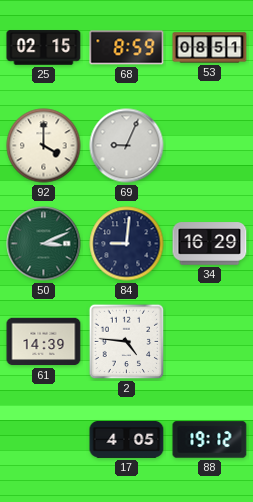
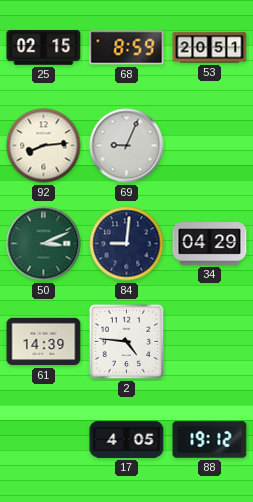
53: 08:51 -> 20:51 (210, 48)
92: 4:00 -> 8:14 (44, 146)
34: 16:29 -> 04:29 (210, 244)
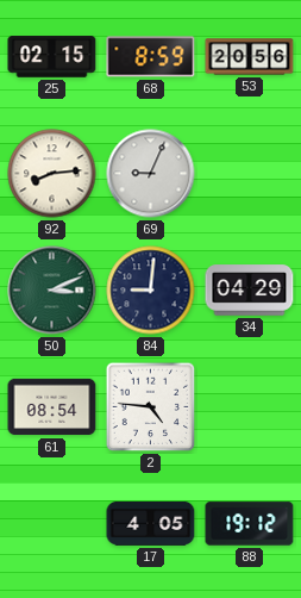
53: 20:51 -> 20:56 (250, 57)
61: 14:39 -> 08:54 (52, 407)
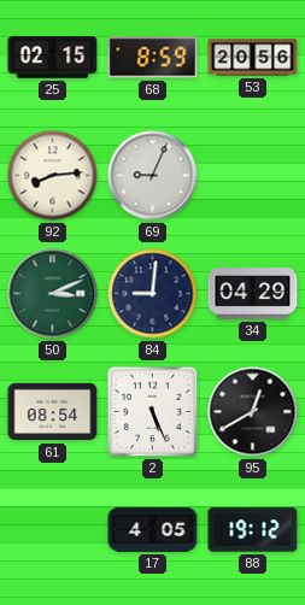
2: 4:46 -> 5:26 (153, 412)
95: none -> 12:40 (253, 412)
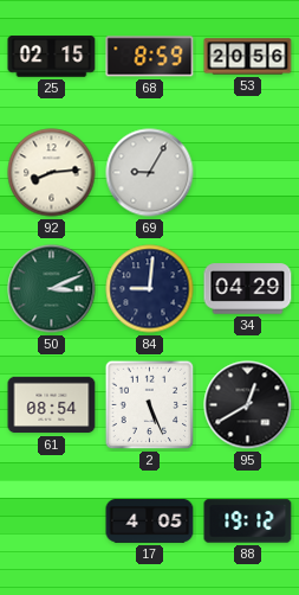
69: 9:04 -> 9:05 (150, 173)
